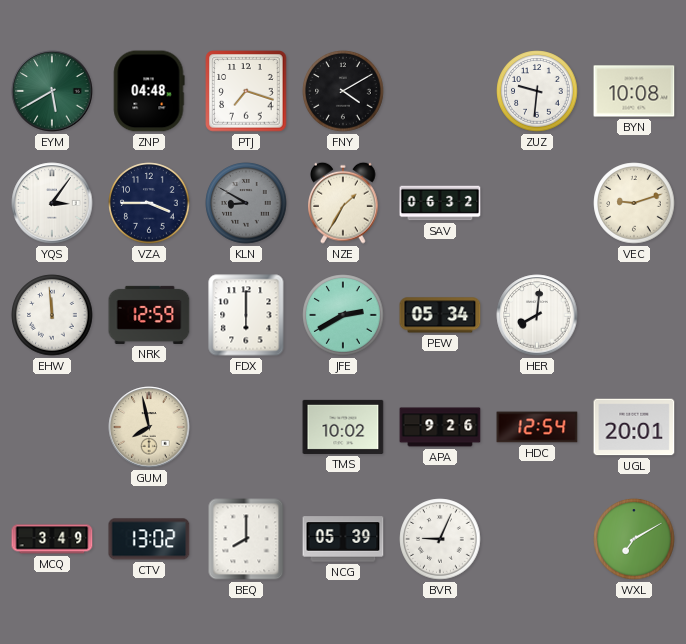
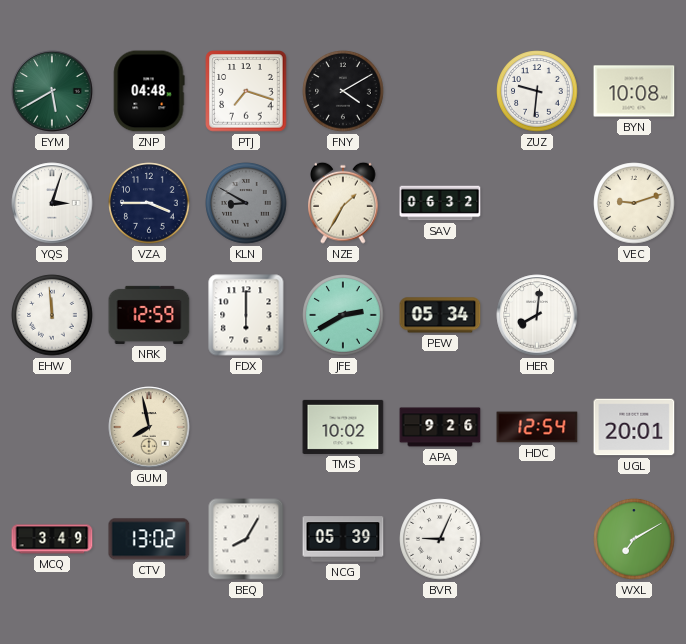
YQS: 3:06 -> 3:03 (52, 203)
BEQ: 8:00 -> 8:05 (246, 539)
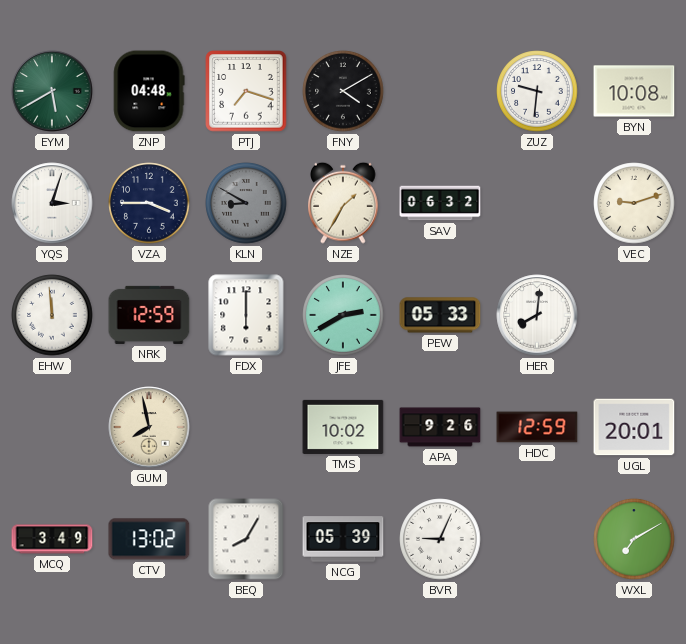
PEW: 05:34 -> 05:33 (440, 315)
HDC: 12:54 -> 12:59 (537, 427)
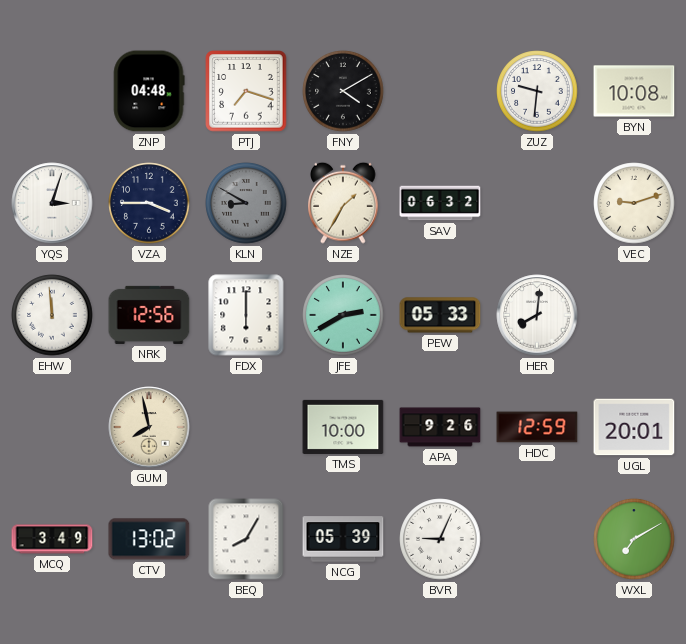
EYM: 5:40 -> none (52, 91)
NRK: 12:59 -> 12:56 (149, 315)
TMS: 10:02 -> 10:00 (343, 427)
